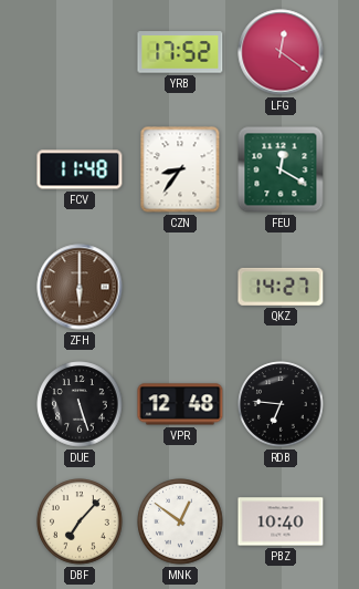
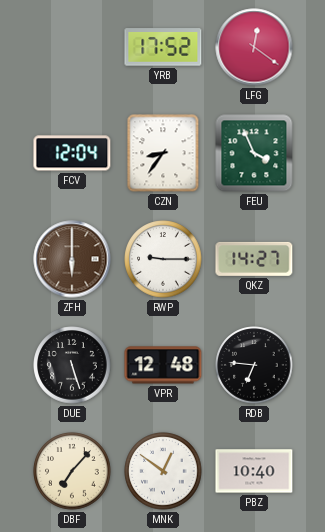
FCV: 11:48 -> 12:04 (72, 153)
FEU: 12:20 -> 3:56 (254, 153)
RWP: none -> 9:15 (163, 259)
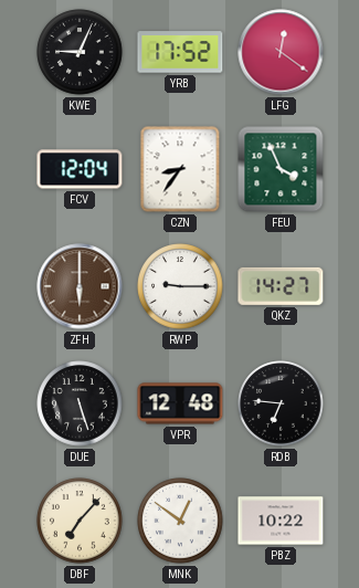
KWE: none -> 9:04 (80, 52)
PBZ: 10:40 -> 10:22 (281, 521)
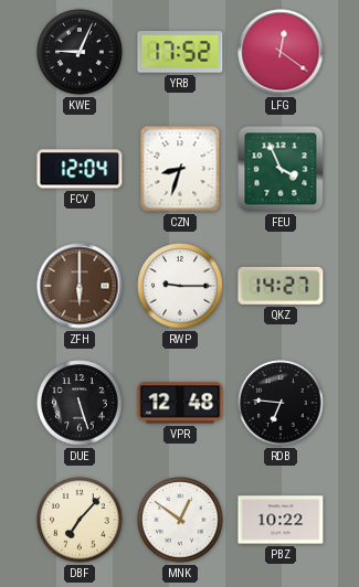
CZN: 8:36 -> 8:33 (180, 169)
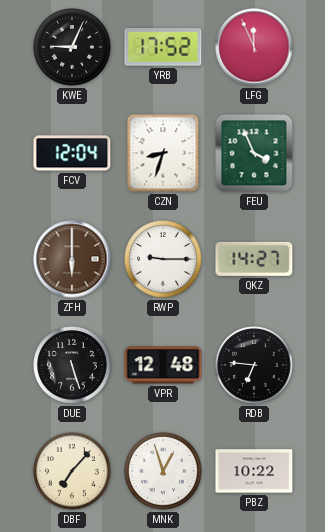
LFG: 12:21 -> 11:56 (254, 47)
MNK: 12:51 -> 12:57 (163, 471)
